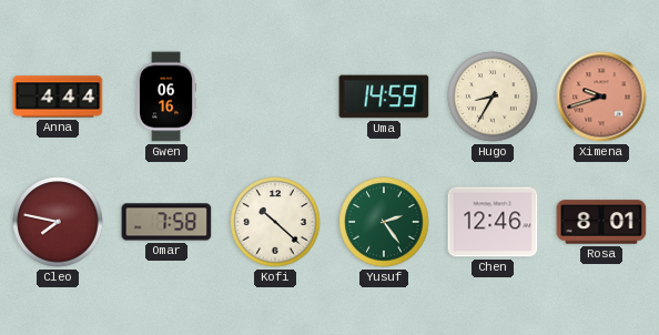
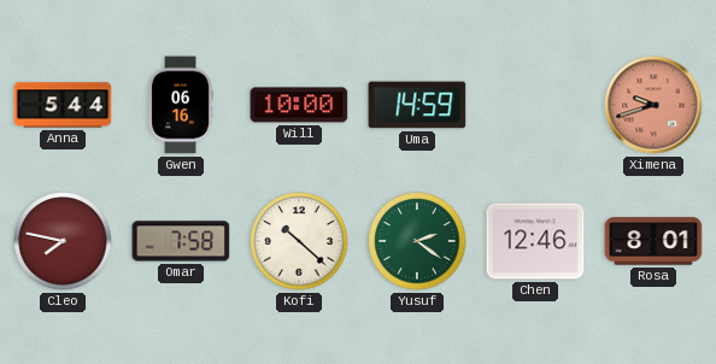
Anna: 4:44 -> 5:44 (63, 105)
Will: none -> 10:00 (299, 105)
Hugo: 8:35 -> none (493, 97)
Yusuf: 2:24 -> 2:21 (417, 241)
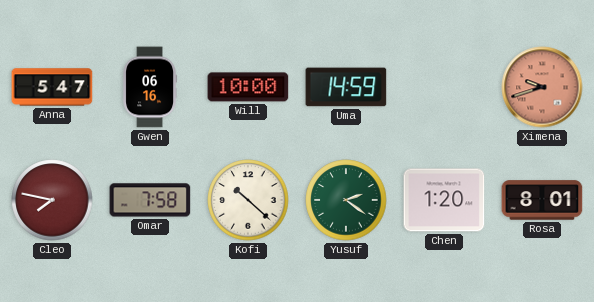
Anna: 5:44 -> 5:47 (52, 87)
Chen: 12:46 -> 1:20 (444, 200)
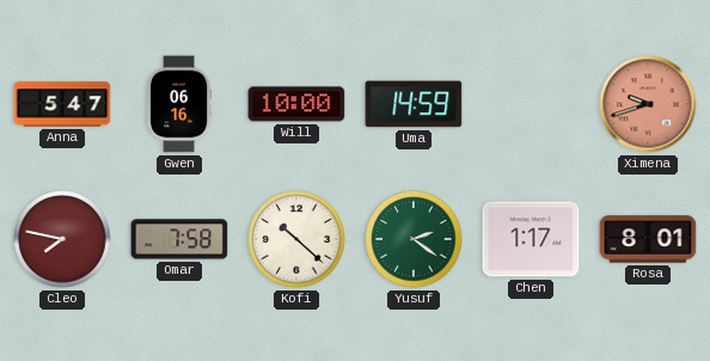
Chen: 1:20 -> 1:17 (531, 239)
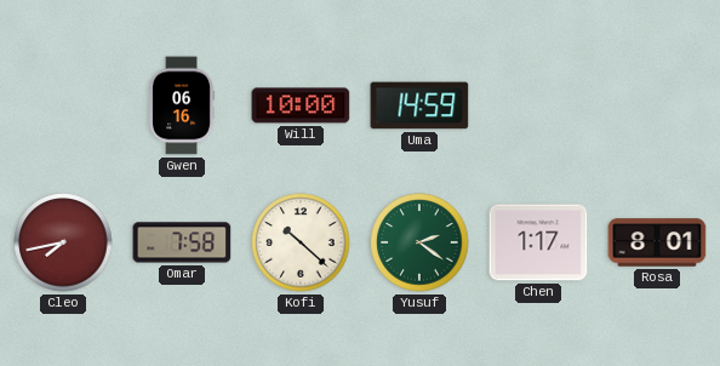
Anna: 5:47 -> none (62, 104)
Ximena: 9:42 -> none (648, 104)
Cleo: 7:47 -> 7:43 (63, 242)
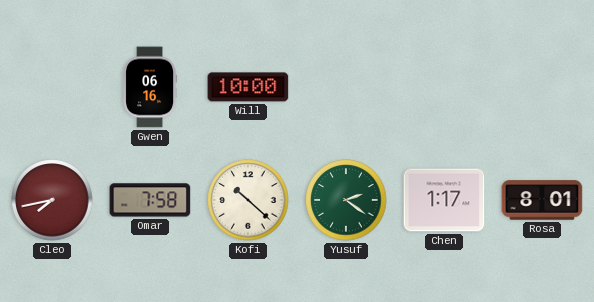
Uma: 14:59 -> none (419, 105)
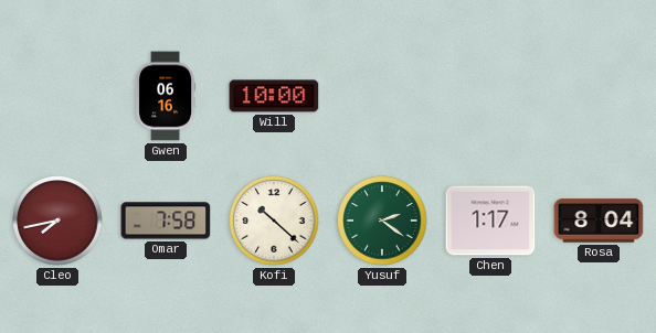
Rosa: 8:01 -> 8:04 (599, 221)
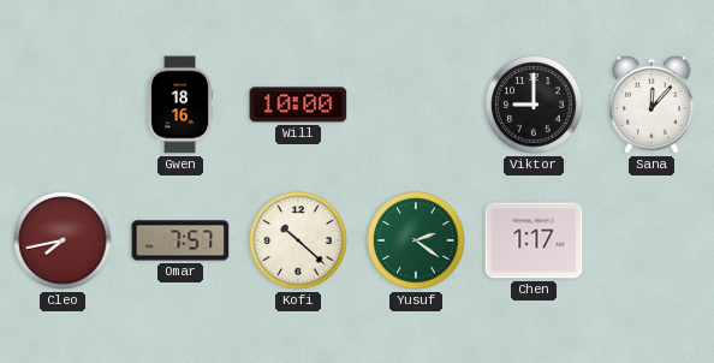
Gwen: 06:16 -> 18:16 (179, 105)
Viktor: none -> 9:00 (534, 105)
Sana: none -> 12:07 (651, 105)
Omar: 7:58 -> 7:57 (180, 240)
Rosa: 8:04 -> none (599, 221)
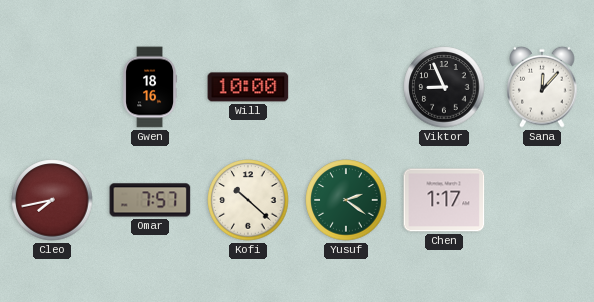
Viktor: 9:00 -> 8:56 (444, 87)
